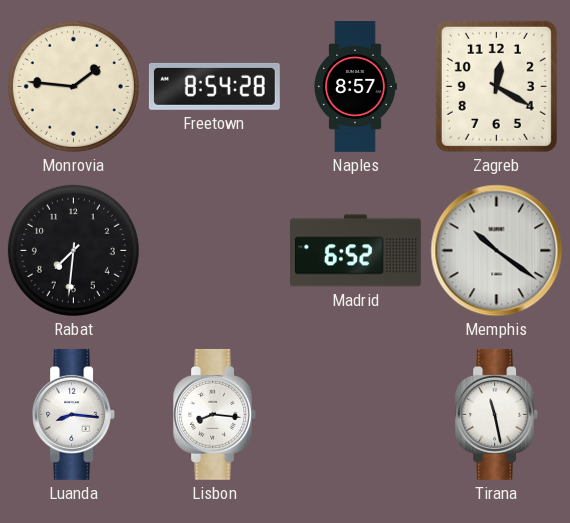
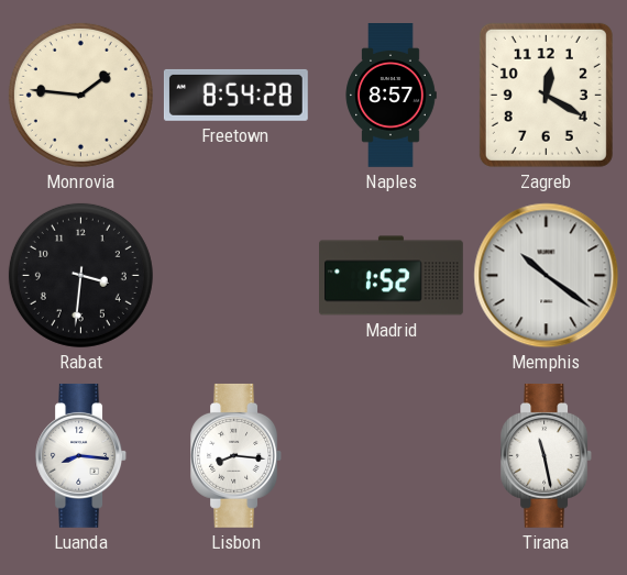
Rabat: 7:31 -> 3:31 (80, 275)
Madrid: 6:52 -> 1:52 (392, 276)
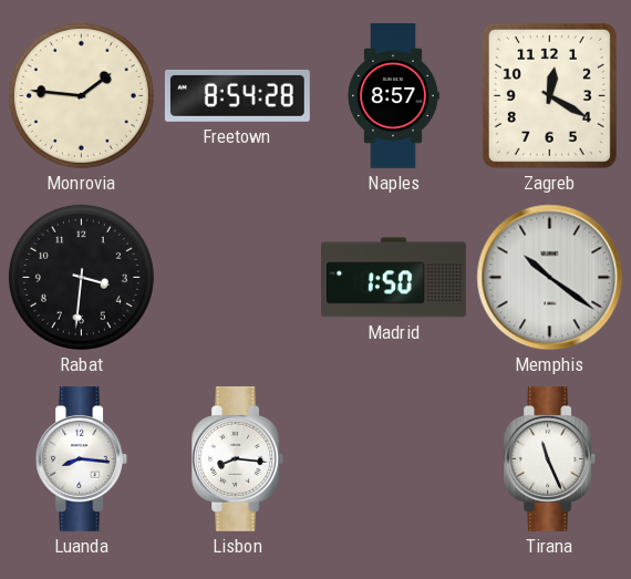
Madrid: 1:52 -> 1:50 (394, 278)
Tirana: 11:28 -> 11:26 (550, 458)
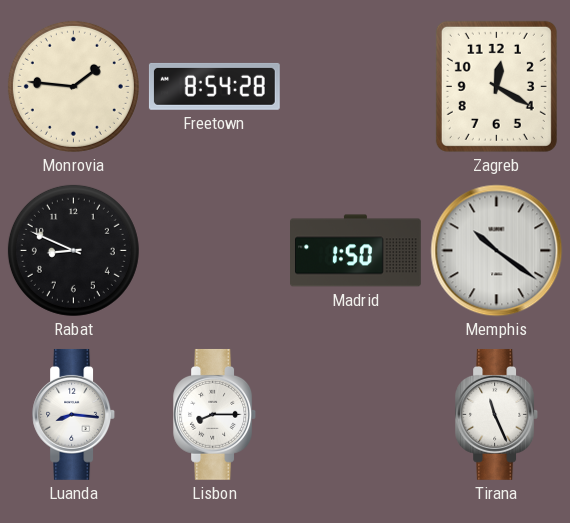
Naples: 8:57 -> none (393, 96)
Rabat: 3:31 -> 8:49 (73, 250)
Lisbon: 8:16 -> 8:15 (215, 414)
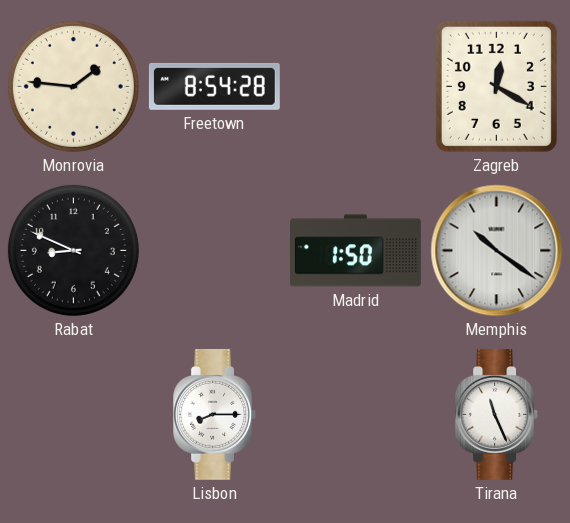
Luanda: 8:16 -> none (74, 414)
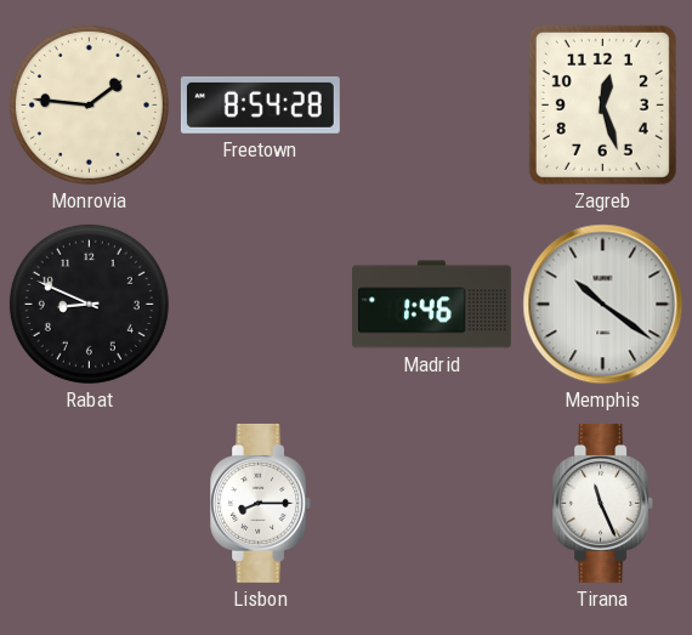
Zagreb: 12:20 -> 12:27 (602, 104)
Madrid: 1:50 -> 1:46 (432, 305)
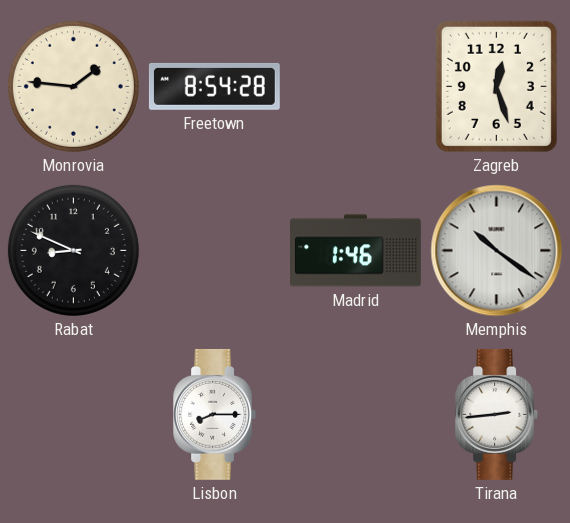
Tirana: 11:26 -> 2:44 (497, 414)
